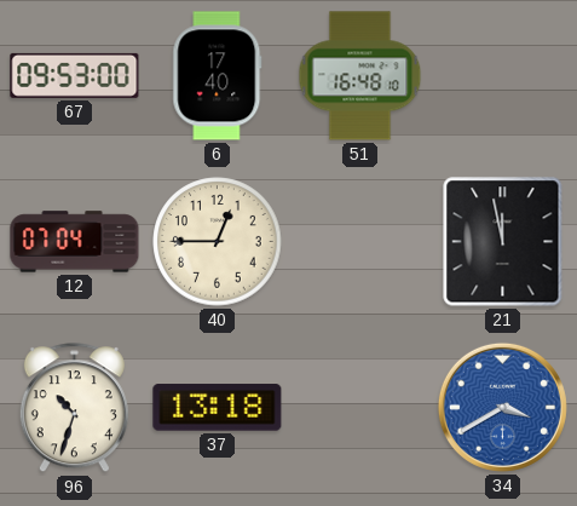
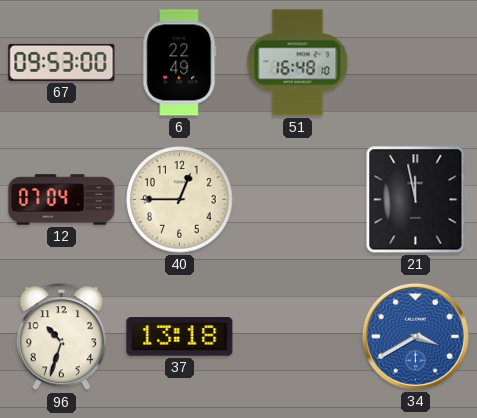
6: 17:40 -> 22:49 (180, 63)
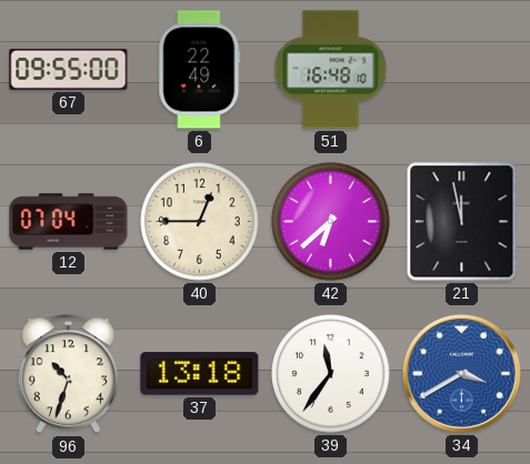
67: 09:53 -> 09:55 (69, 69)
42: none -> 6:38 (331, 222)
39: none -> 11:36 (331, 374)
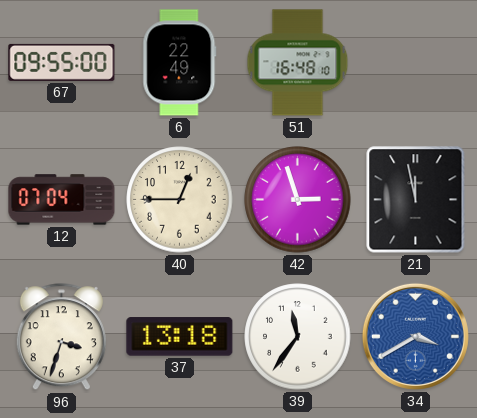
42: 6:38 -> 2:57 (298, 200)
96: 10:33 -> 3:33 (61, 337)
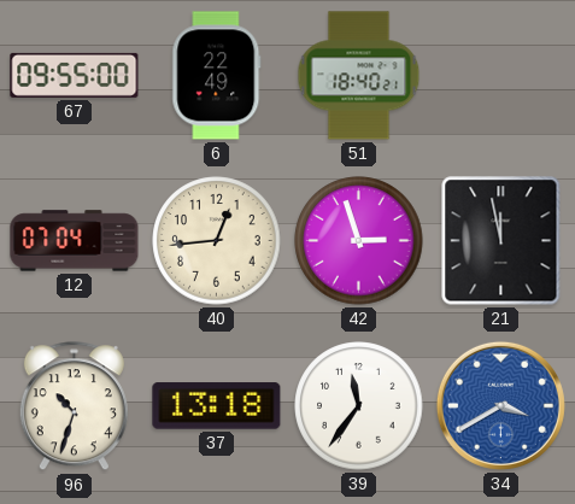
51: 16:48 -> 18:40 (359, 76)
40: 12:45 -> 12:44 (217, 241)
96: 3:33 -> 10:33 (74, 406)
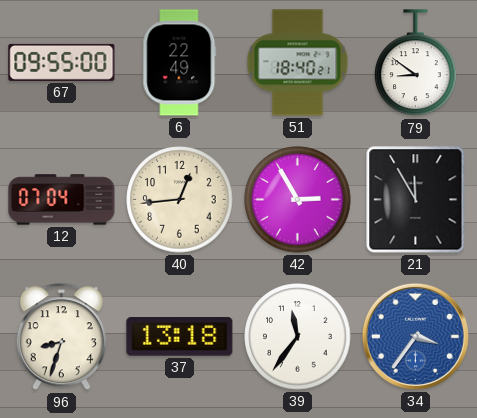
79: none -> 8:51 (416, 63)
42: 2:57 -> 2:55 (298, 200)
21: 11:58 -> 11:55 (416, 200)
96: 10:33 -> 8:33 (61, 337)
34: 3:40 -> 3:36 (415, 336)
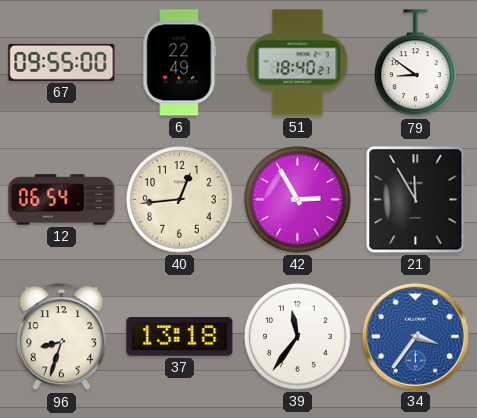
12: 07:04 -> 06:54 (62, 200)
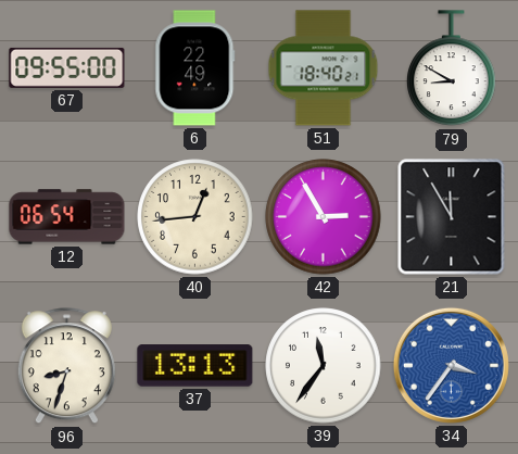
79: 8:51 -> 8:50 (452, 68)
37: 13:18 -> 13:13 (195, 366)
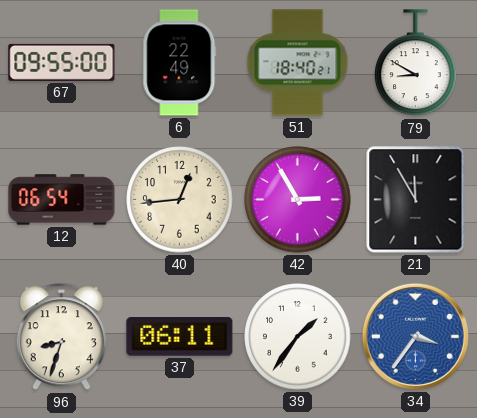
37: 13:13 -> 06:11 (180, 337)
39: 11:36 -> 1:36 (298, 337)
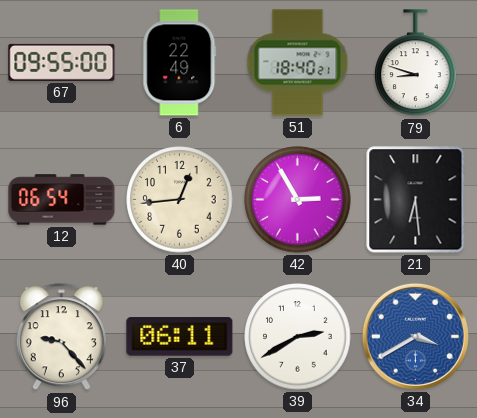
79: 8:50 -> 8:48 (416, 63)
21: 11:55 -> 6:29 (416, 200)
96: 8:33 -> 9:23 (61, 337)
39: 1:36 -> 2:40 (298, 337)
34: 3:36 -> 3:40 (415, 336)
